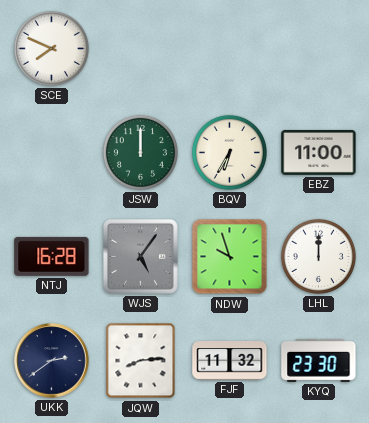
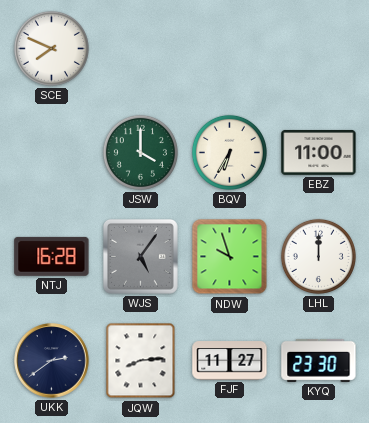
JSW: 12:00 -> 4:00 (140, 152)
FJF: 11:32 -> 11:27 (230, 361)
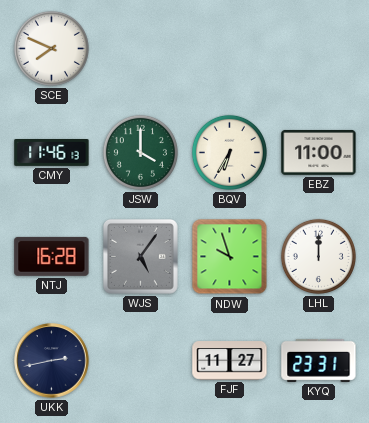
CMY: none -> 11:46 (52, 153)
UKK: 2:39 -> 2:43 (52, 361)
JQW: 8:14 -> none (141, 361)
KYQ: 23:30 -> 23:31 (319, 360)
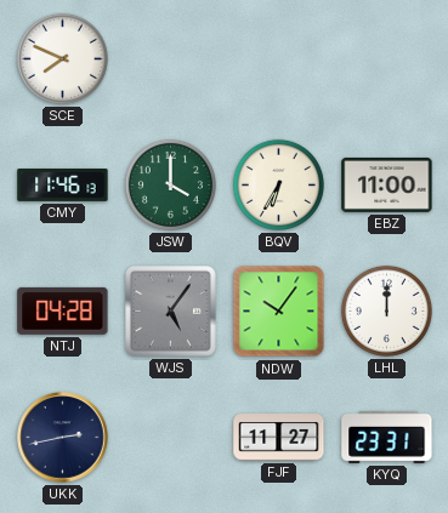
NTJ: 16:28 -> 04:28 (63, 310)
NDW: 9:57 -> 10:06 (279, 312)
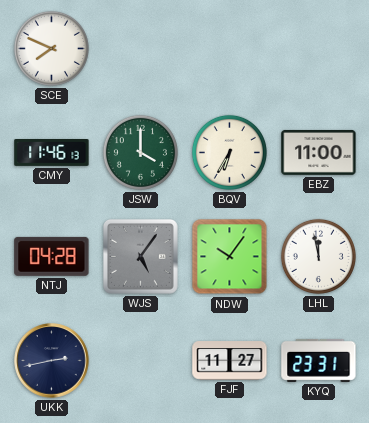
LHL: 12:00 -> 11:58 (318, 256)
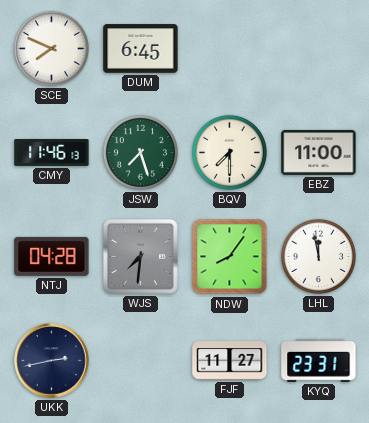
DUM: none -> 6:45 (141, 49)
JSW: 4:00 -> 7:27 (140, 152)
BQV: 6:35 -> 7:30 (229, 152)
WJS: 5:06 -> 7:31 (141, 257)
NDW: 10:06 -> 8:06 (230, 257)
